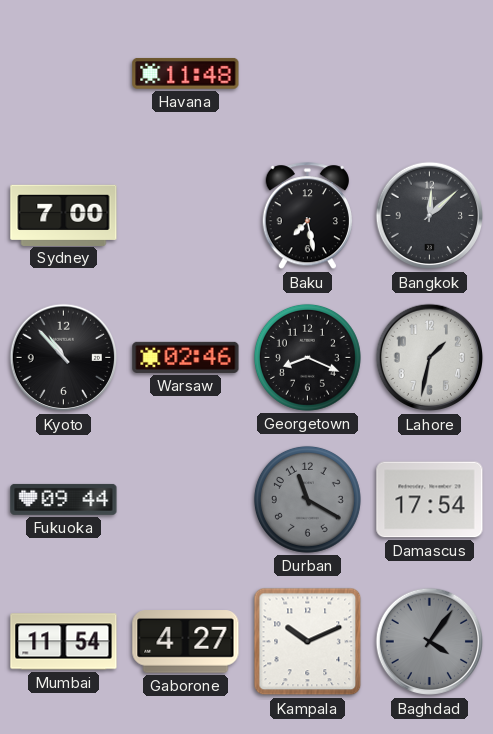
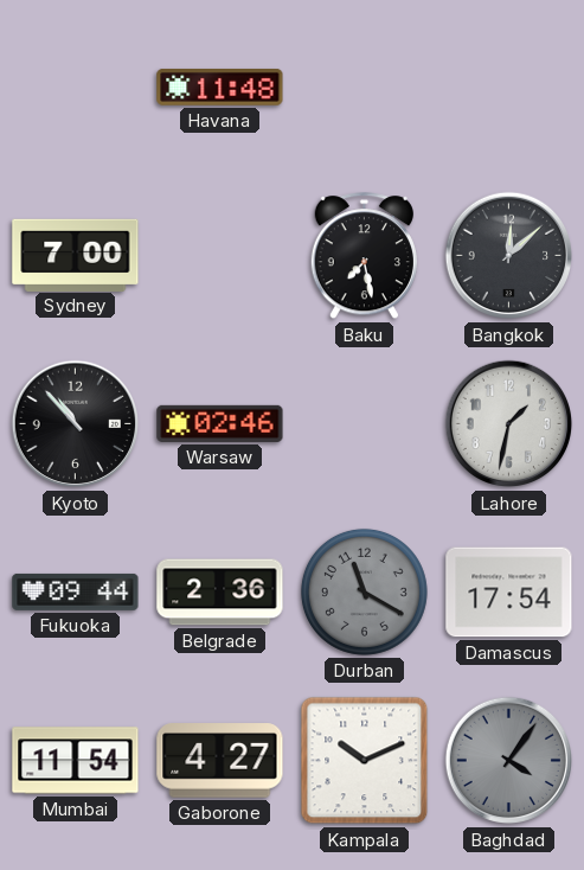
Georgetown: 8:19 -> none (307, 357)
Belgrade: none -> 2:36 (220, 593)
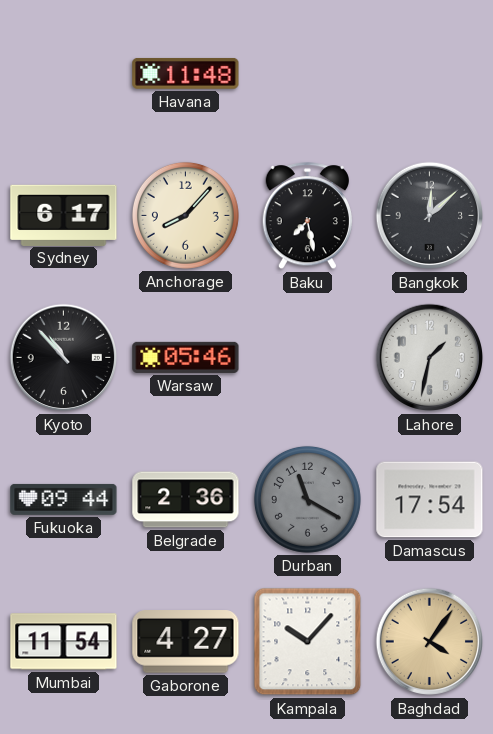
Sydney: 7:00 -> 6:17 (64, 215)
Anchorage: none -> 8:07 (185, 215)
Warsaw: 02:46 -> 05:46 (186, 357)
Kampala: 10:11 -> 10:07 (308, 642)
Baghdad dial: grey -> champagne (430, 642)
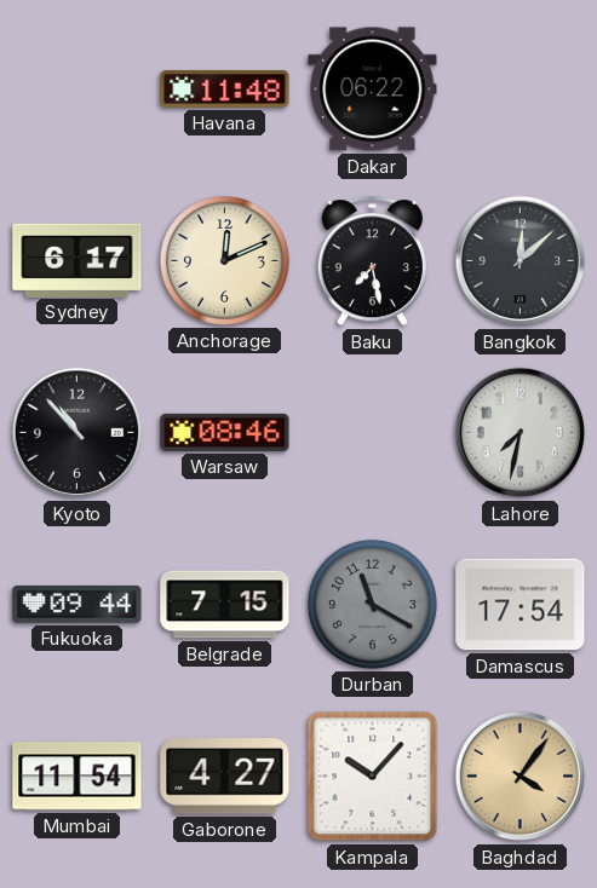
Dakar: none -> 06:22 (373, 90)
Anchorage: 8:07 -> 12:11 (224, 260)
Warsaw: 05:46 -> 08:46 (225, 432)
Lahore: 1:32 -> 7:32 (521, 433)
Belgrade: 2:36 -> 7:15 (225, 605)
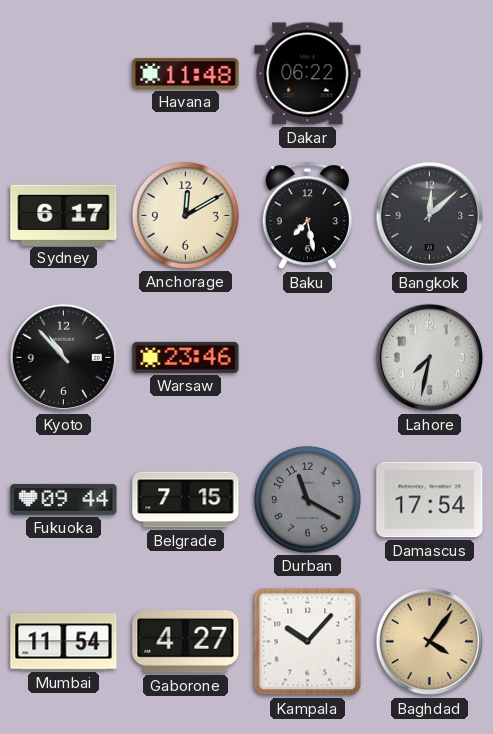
Anchorage: 12:11 -> 12:10 (185, 215)
Warsaw: 08:46 -> 23:46 (186, 357)
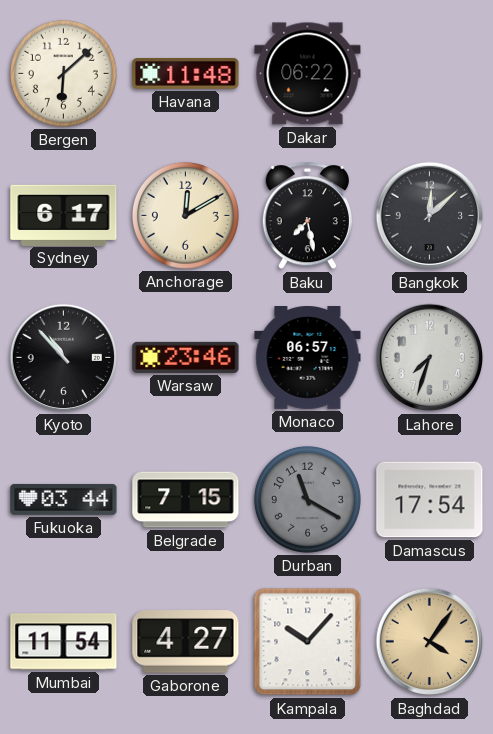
Bergen: none -> 6:08 (63, 73)
Monaco: none -> 06:57 (308, 358)
Lahore: 7:32 -> 7:33 (430, 358)
Fukuoka: 09:44 -> 03:44 (64, 499)
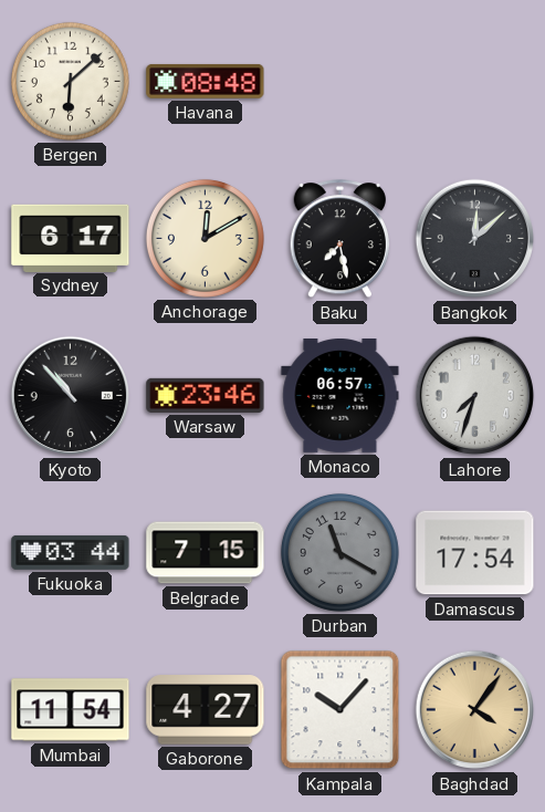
Havana: 11:48 -> 08:48 (206, 82)
Dakar: 06:22 -> none (308, 74)
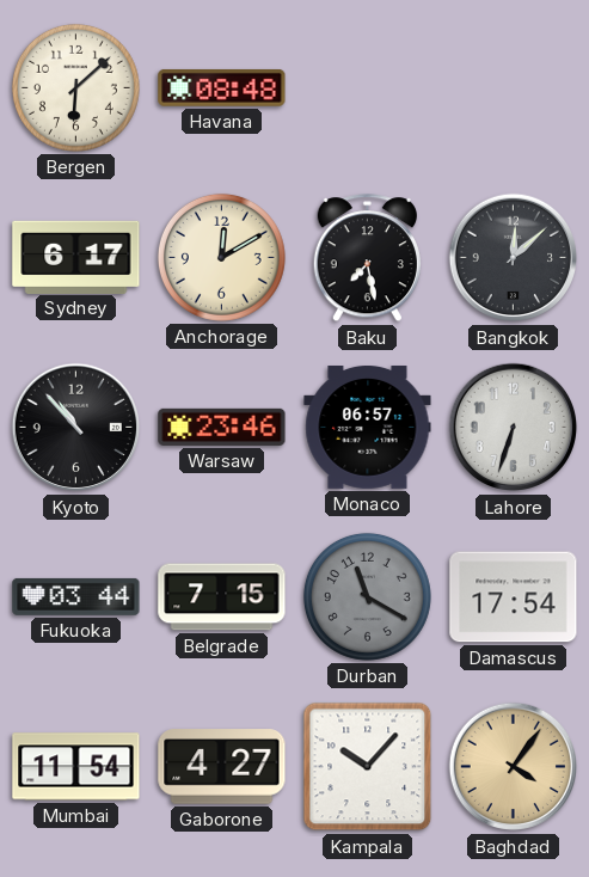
Lahore: 7:33 -> 6:33 (514, 428)
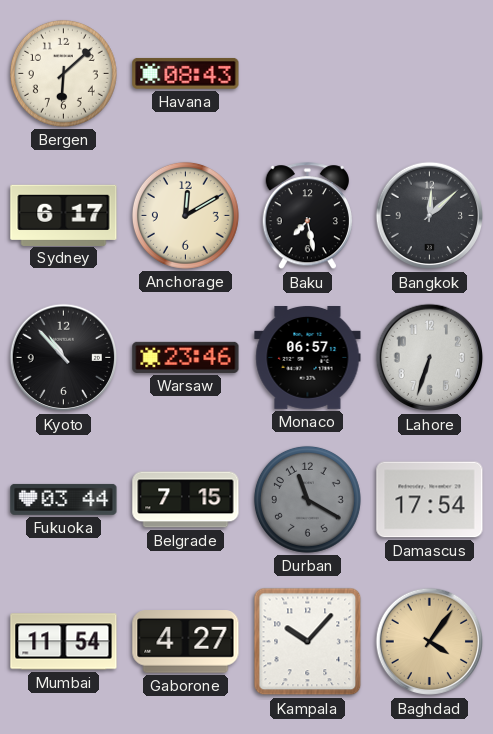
Havana: 08:48 -> 08:43 (186, 74)
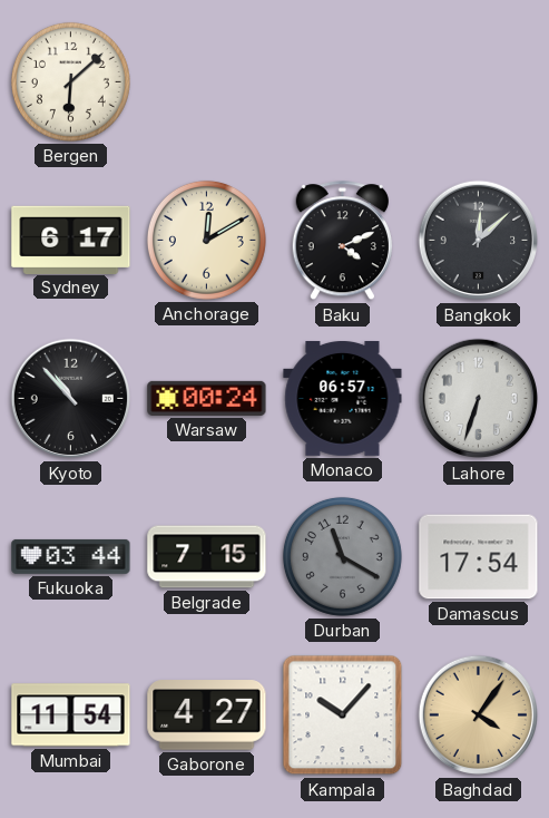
Havana: 08:43 -> none (186, 74)
Baku: 7:28 -> 4:11 (342, 241)
Warsaw: 23:46 -> 00:24 (207, 398)
